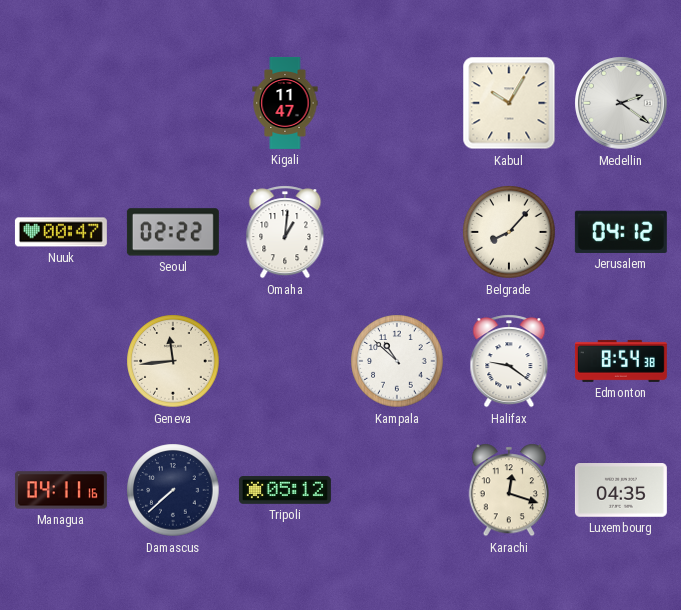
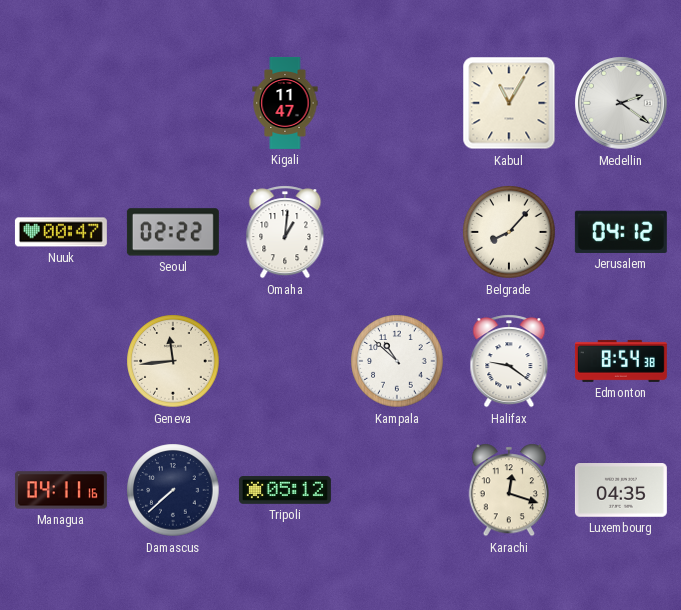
Kabul: 10:05 -> 11:05 (509, 103)
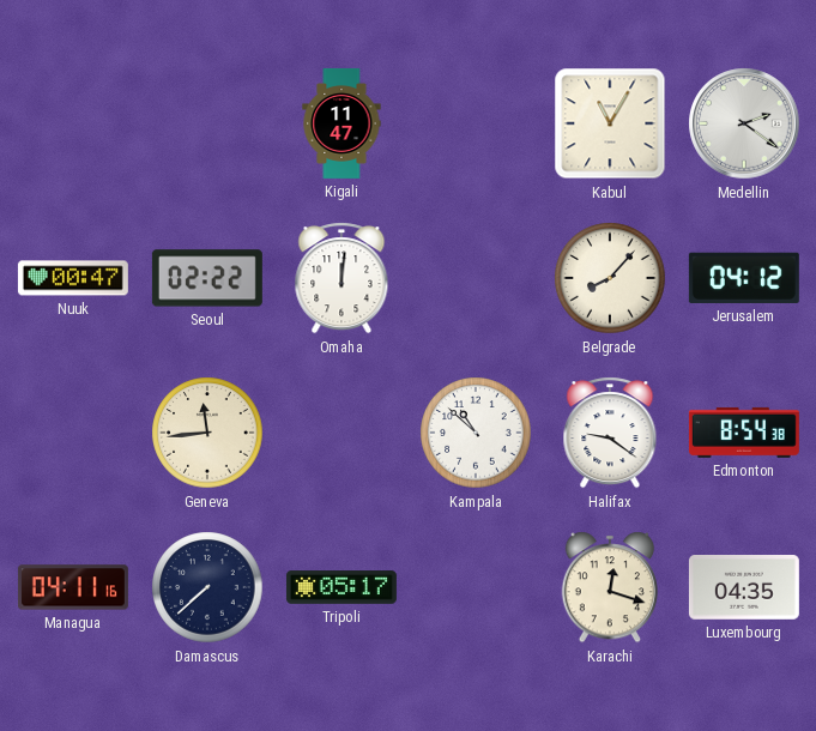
Omaha: 1:01 -> 12:01 (341, 278)
Tripoli: 05:12 -> 05:17 (341, 587)
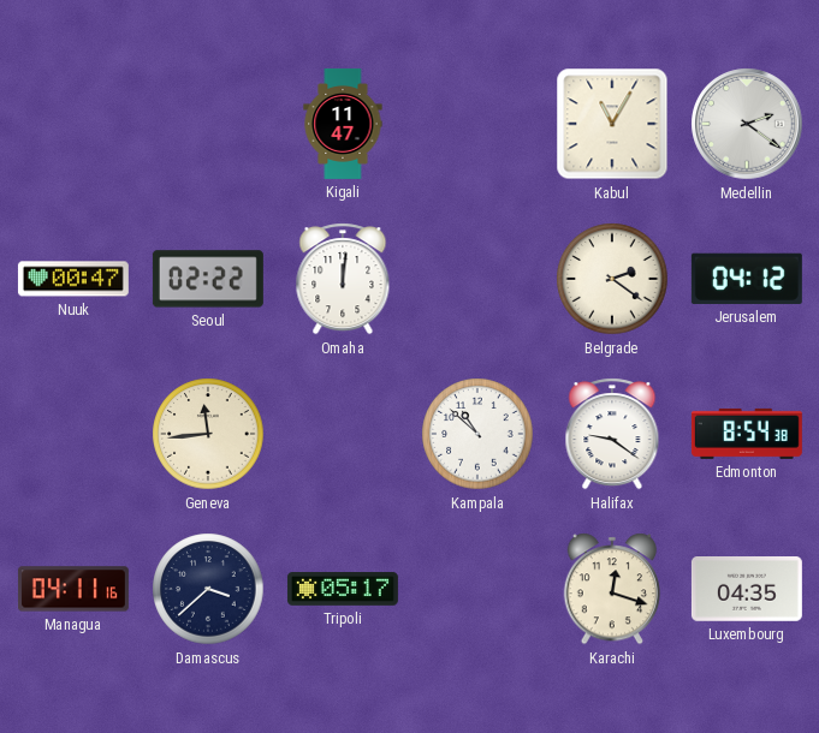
Belgrade: 8:07 -> 2:21 (612, 279)
Damascus: 7:38 -> 3:38 (208, 589)
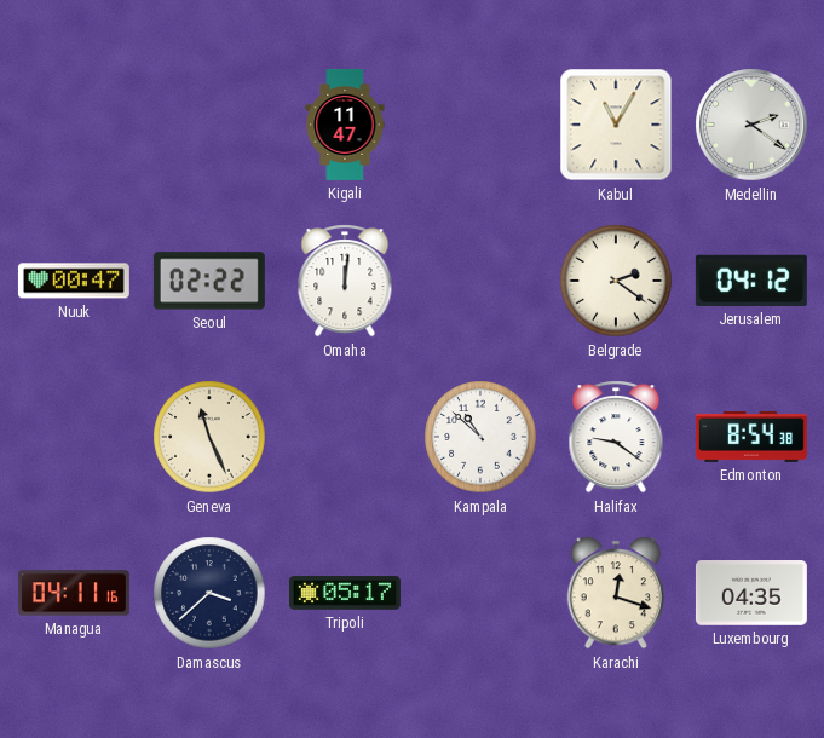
Geneva: 11:44 -> 11:26 (209, 437)
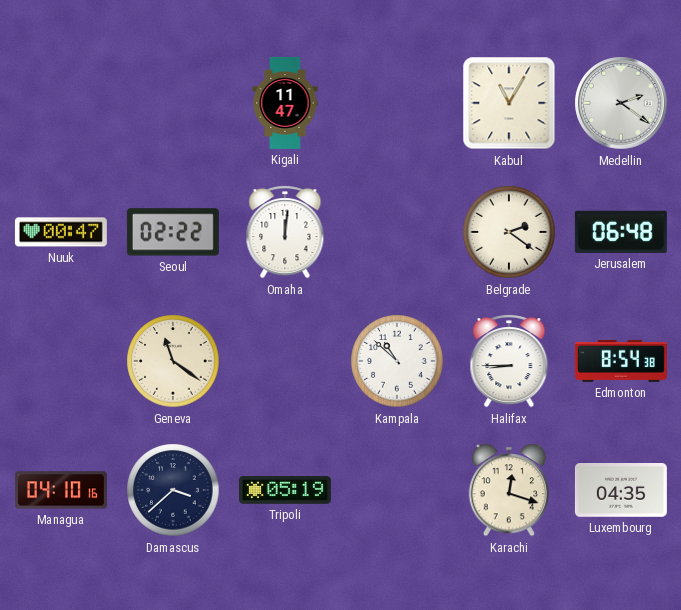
Jerusalem: 04:12 -> 06:48 (621, 232)
Geneva: 11:26 -> 11:21 (173, 361)
Halifax: 9:21 -> 8:45 (509, 361)
Managua: 04:11 -> 04:10 (61, 490)
Tripoli: 05:17 -> 05:19 (285, 490)
